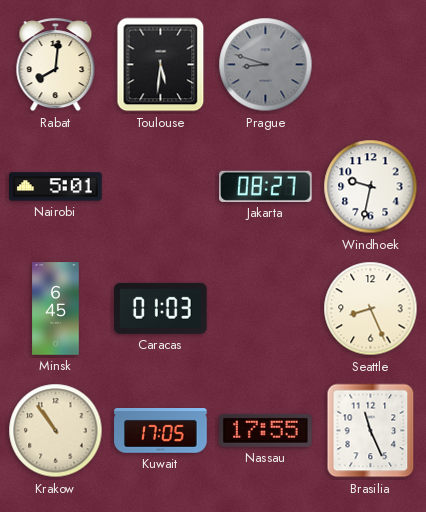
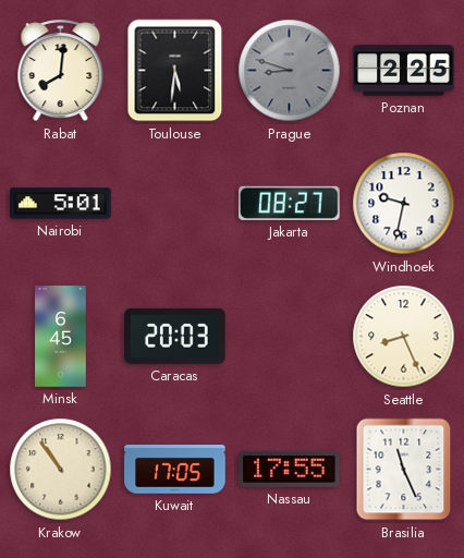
Poznan: none -> 2:25 (404, 71)
Caracas: 01:03 -> 20:03 (175, 336)
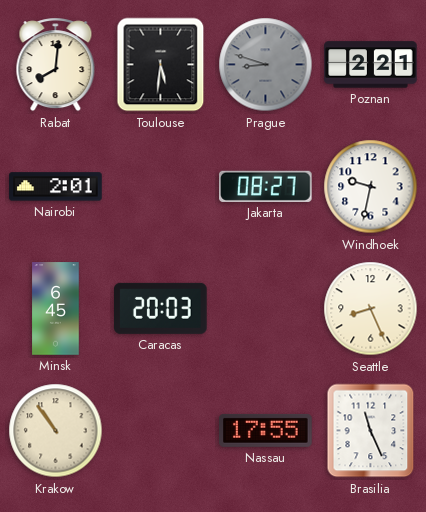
Poznan: 2:25 -> 2:21 (371, 65)
Nairobi: 5:01 -> 2:01 (56, 187)
Kuwait: 17:05 -> none (175, 470)
